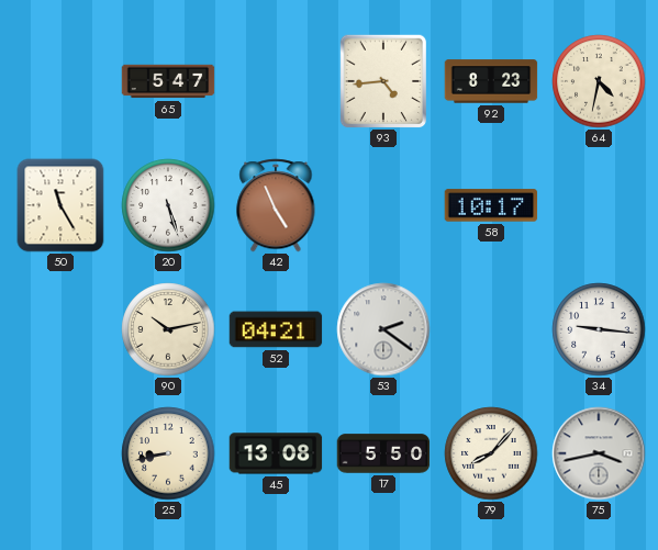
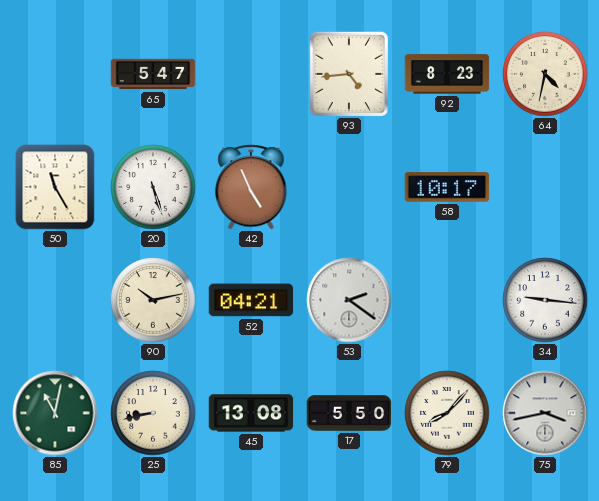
85: none -> 11:02 (55, 413)
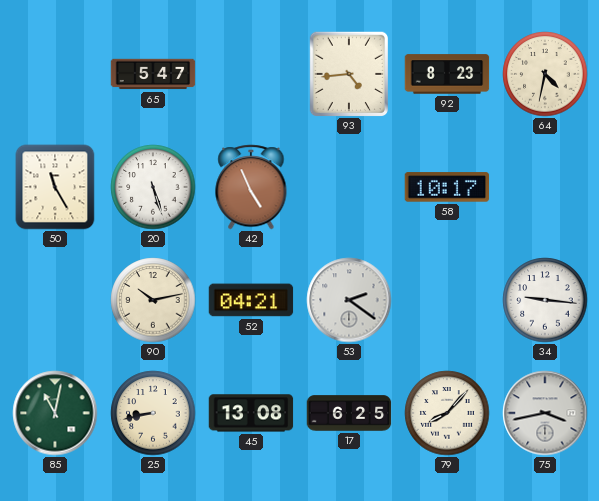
17: 5:50 -> 6:25 (349, 413)
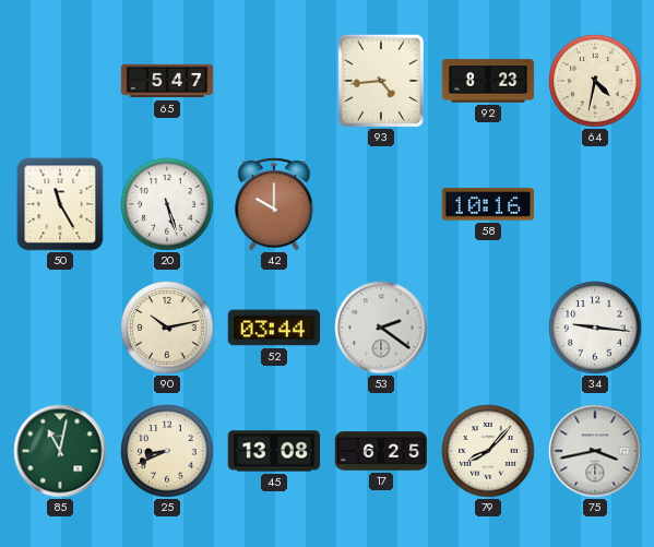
42: 4:56 -> 10:00 (274, 204)
58: 10:17 -> 10:16 (488, 204)
52: 04:21 -> 03:44 (274, 328)
25: 8:43 -> 8:41 (167, 451)
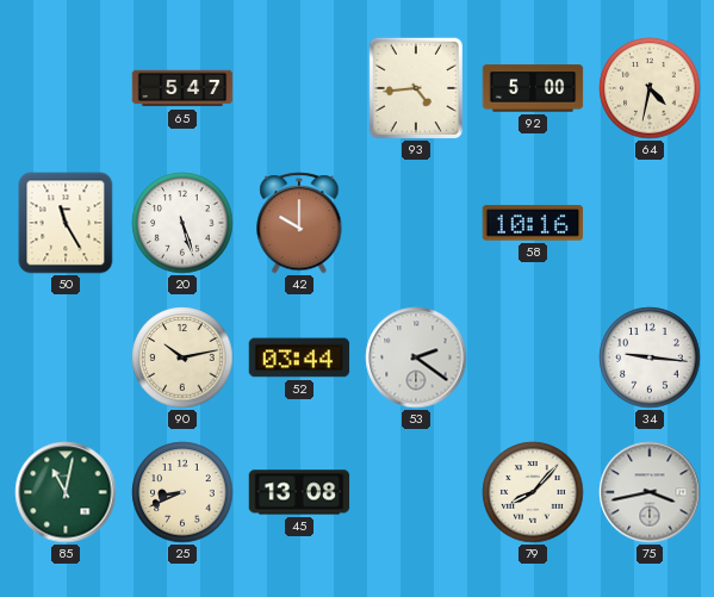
92: 8:23 -> 5:00 (533, 88)
17: 6:25 -> none (381, 451)
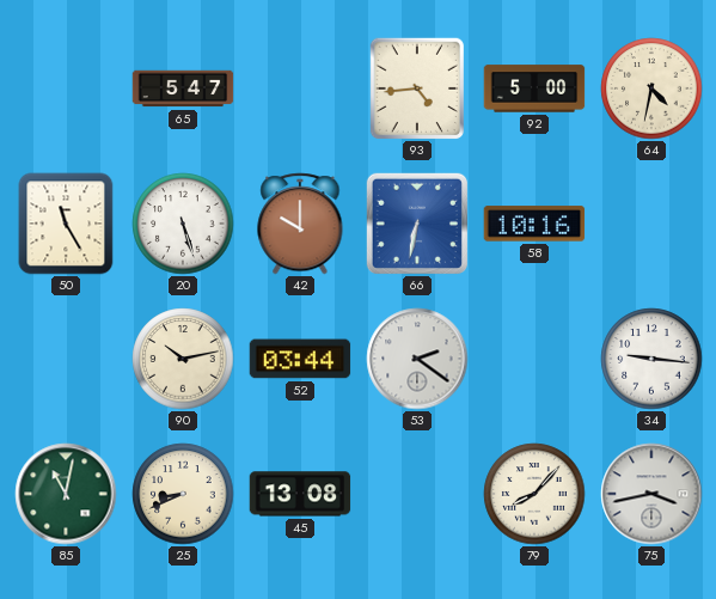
66: none -> 6:32 (417, 224)
